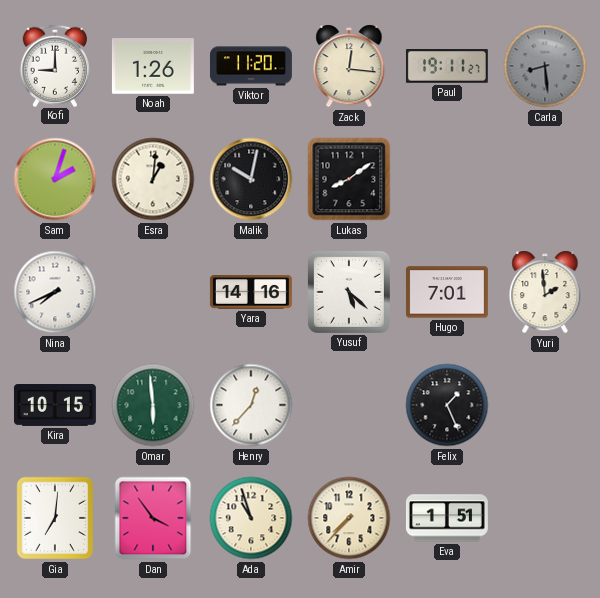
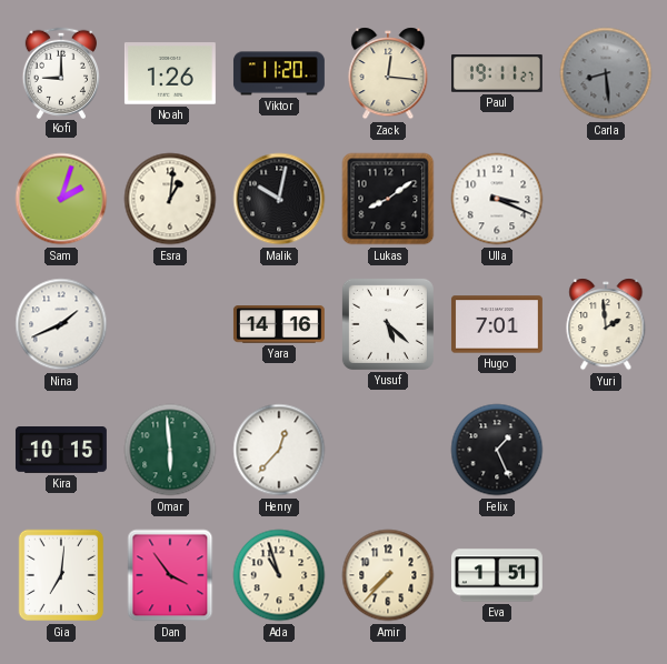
Ulla: none -> 3:19 (497, 199)
Nina: 7:41 -> 1:41 (61, 324)
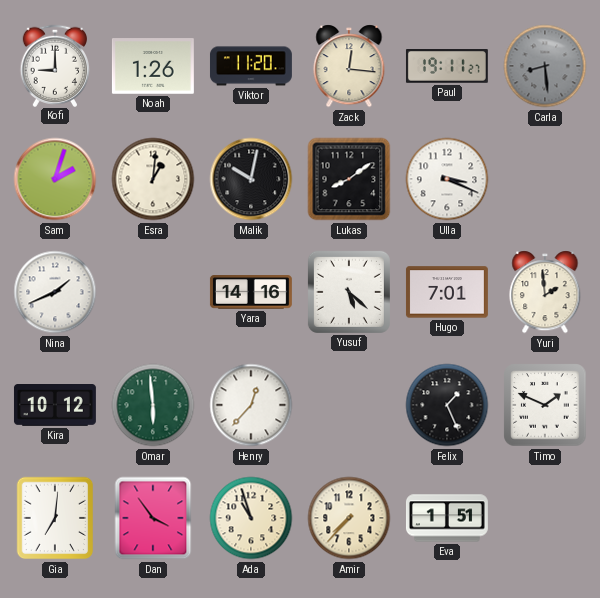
Kira: 10:15 -> 10:12 (55, 406)
Timo: none -> 1:49 (545, 405)
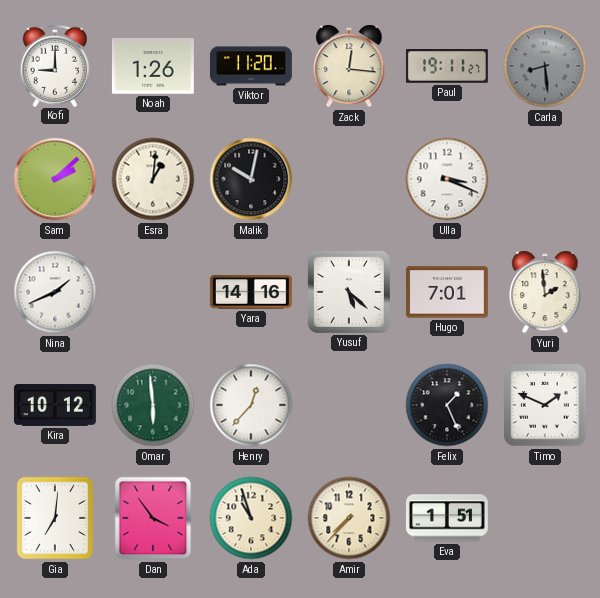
Sam: 2:03 -> 2:08 (55, 179)
Lukas: 8:09 -> none (349, 179)
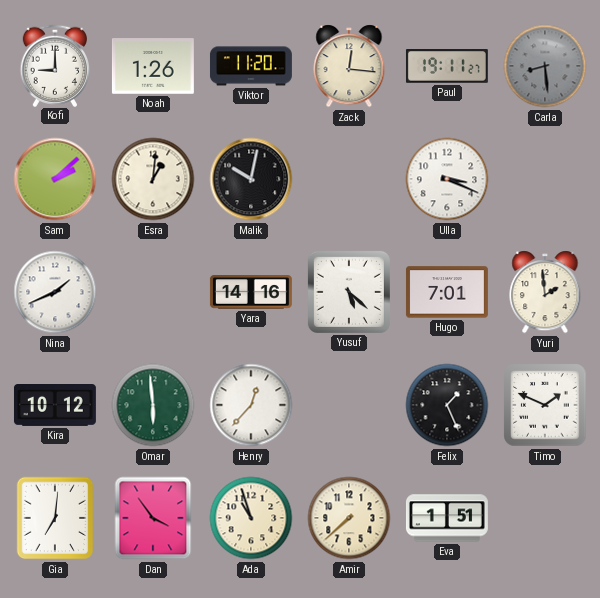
Amir: 7:37 -> 7:38 (349, 518)
